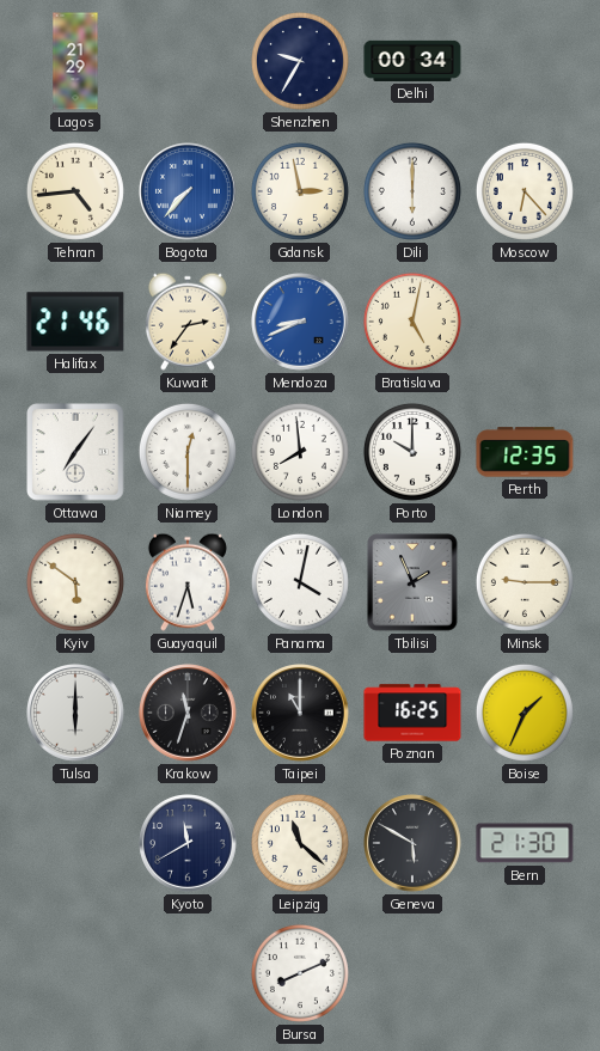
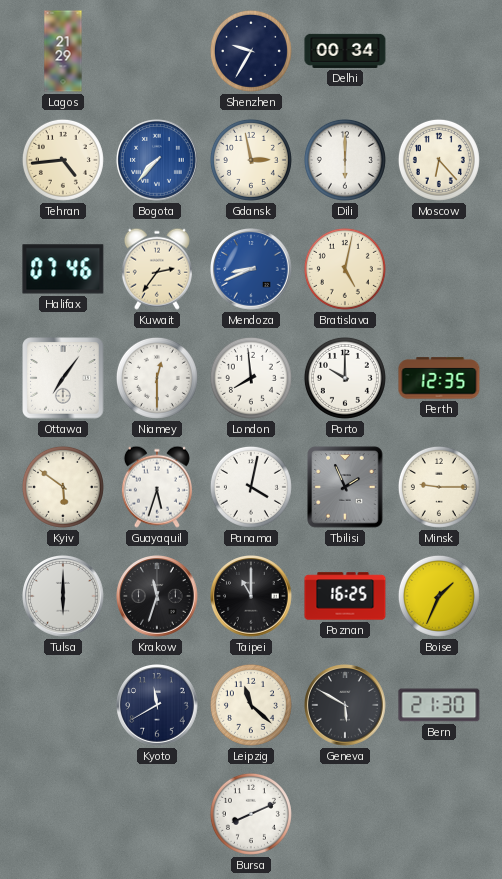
Halifax: 21:46 -> 07:46 (63, 269)
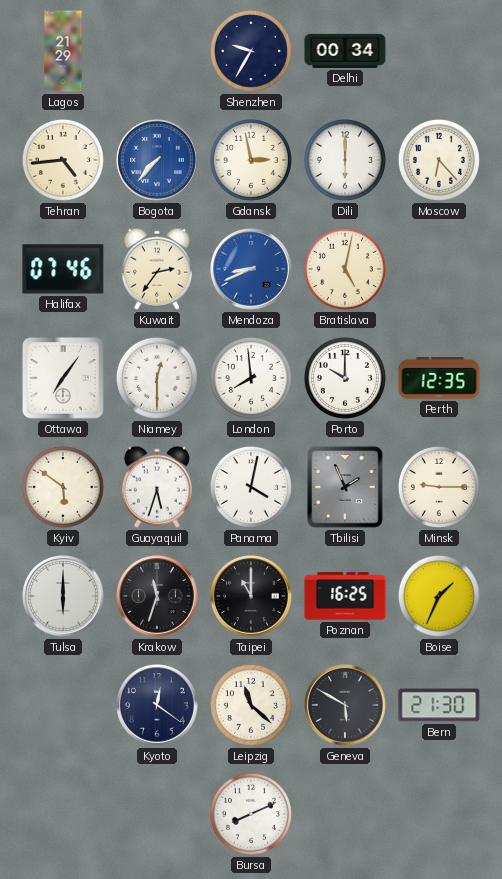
Kyoto: 11:40 -> 12:21 (158, 706)
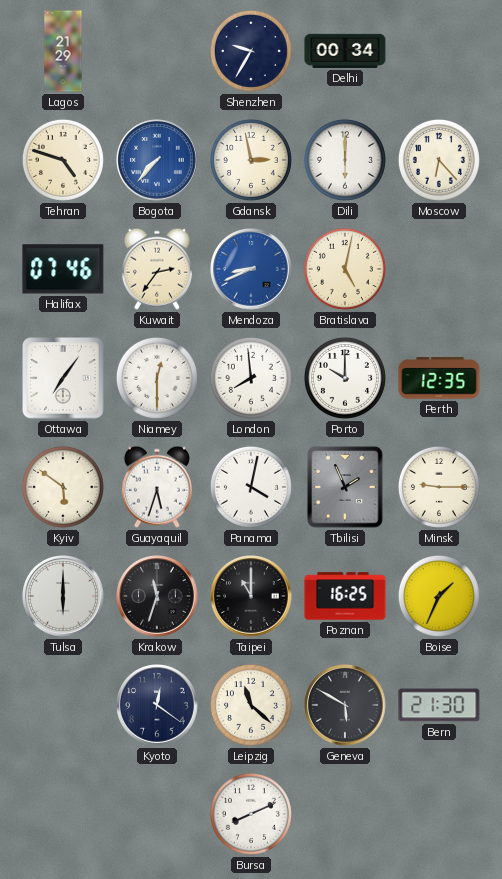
Tehran: 4:44 -> 4:48 (63, 160)
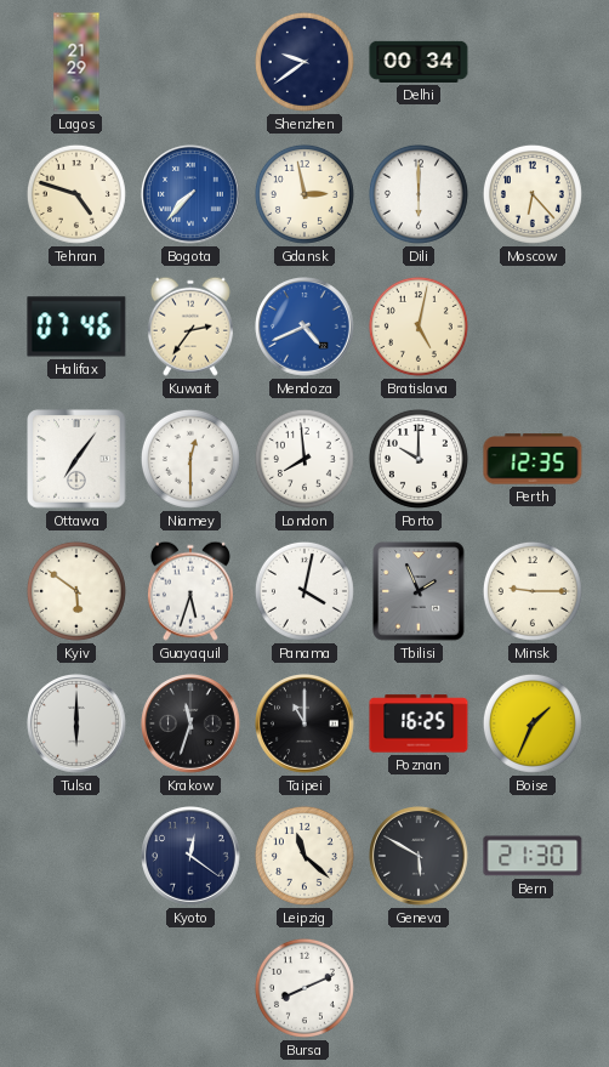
Shenzhen: 9:35 -> 9:39 (304, 62)
Mendoza: 8:41 -> 4:41 (306, 328)
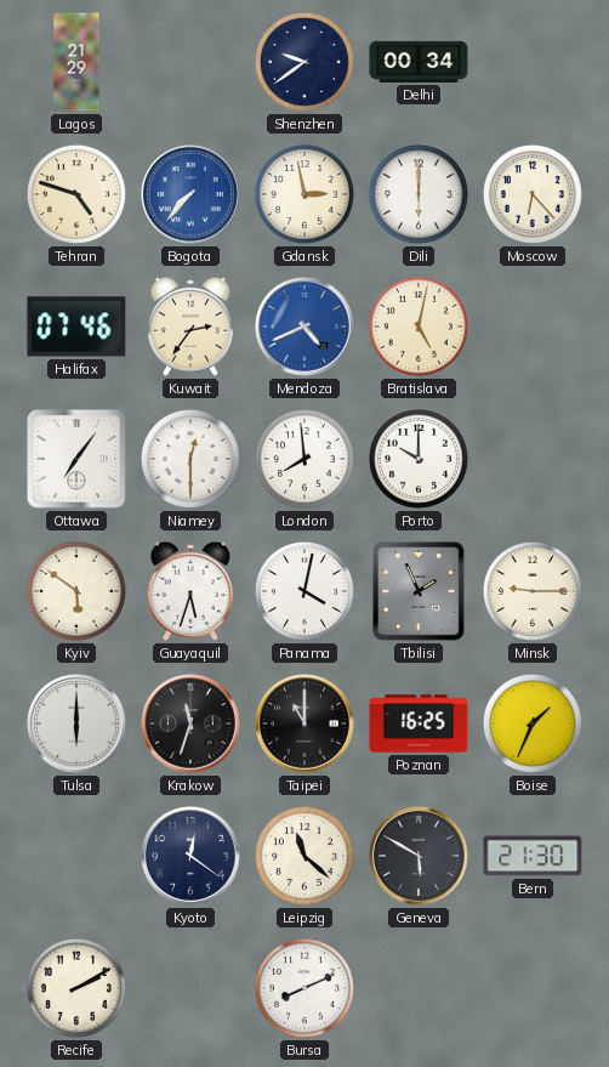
Perth: 12:35 -> none (533, 459)
Recife: none -> 2:10 (76, 988)
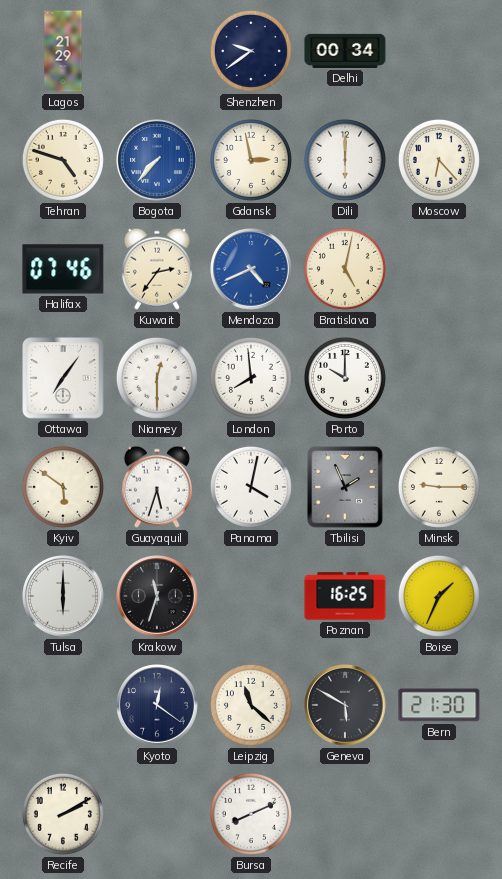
Taipei: 11:00 -> none (306, 725)
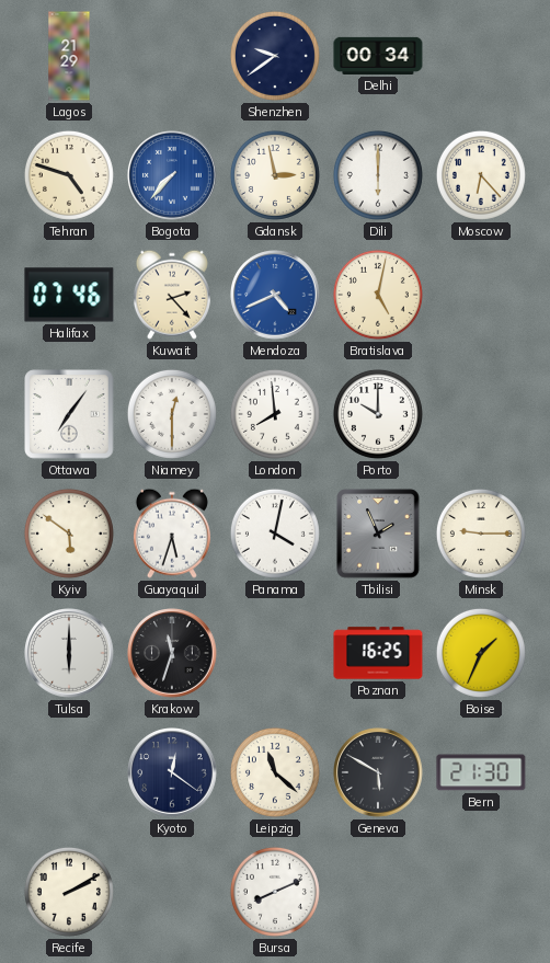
Kuwait: 2:36 -> 2:23 (172, 295)
